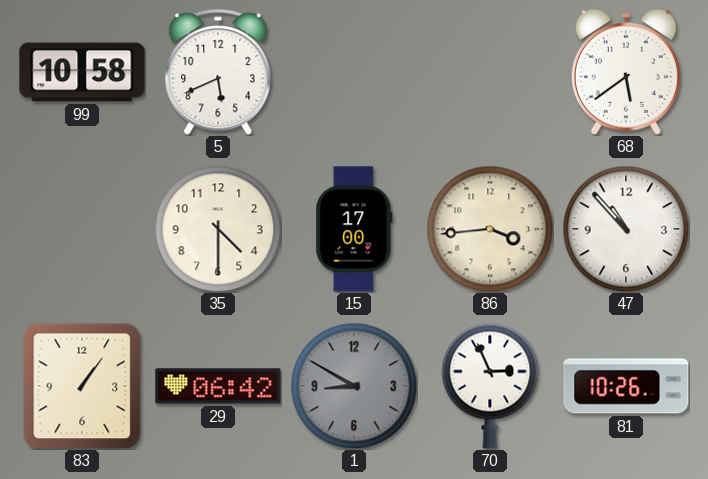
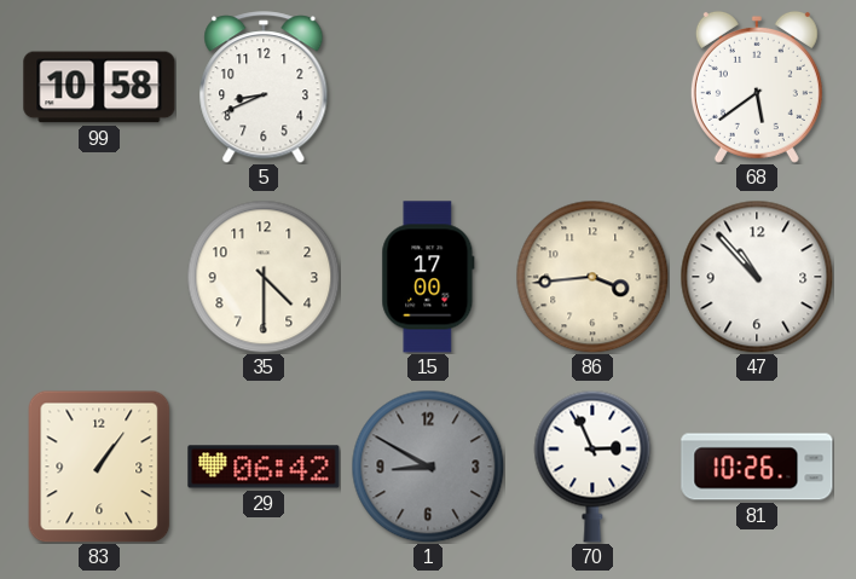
5: 5:41 -> 8:41 (264, 87)
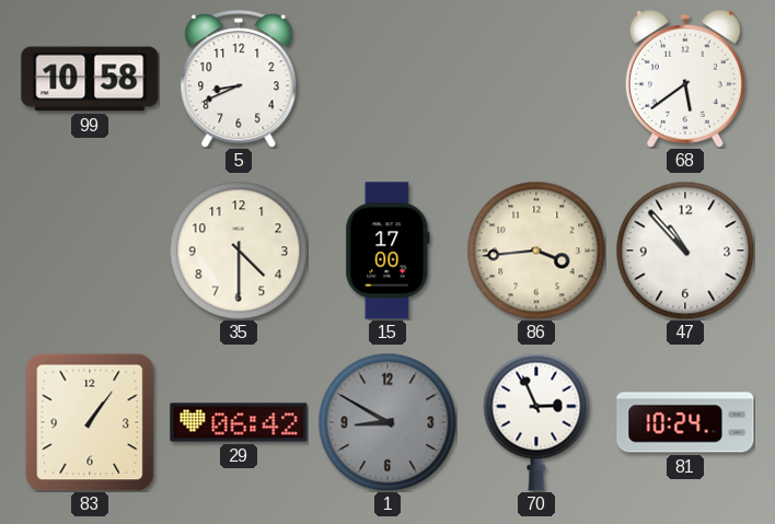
81: 10:26 -> 10:24 (685, 422)
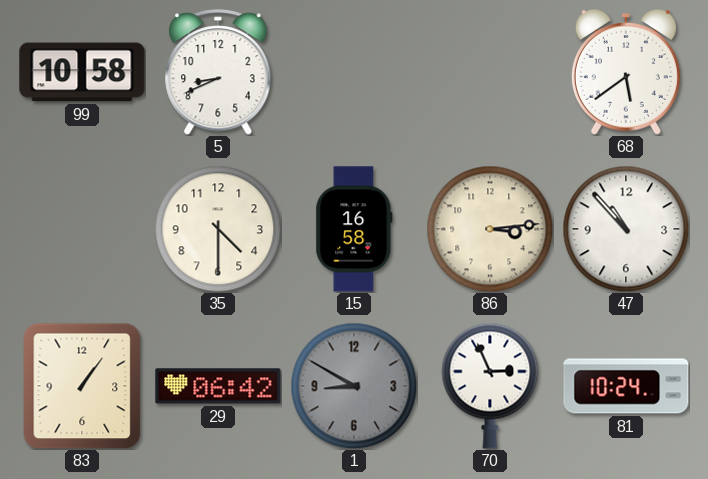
15: 17:00 -> 16:58 (354, 229)
86: 3:44 -> 3:14 (490, 229)
